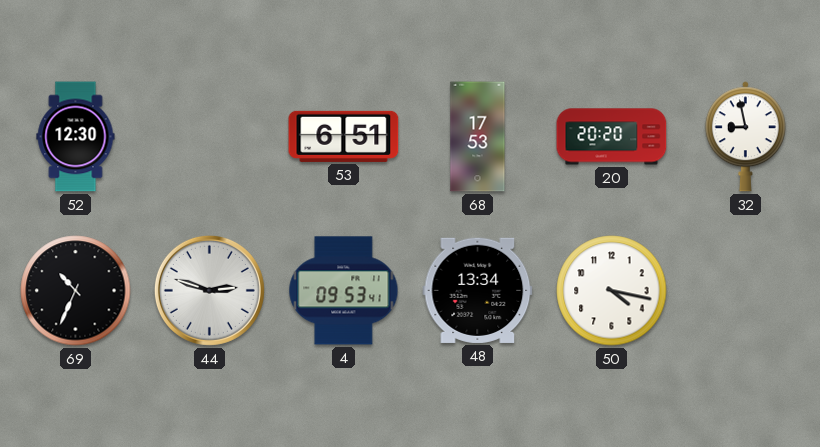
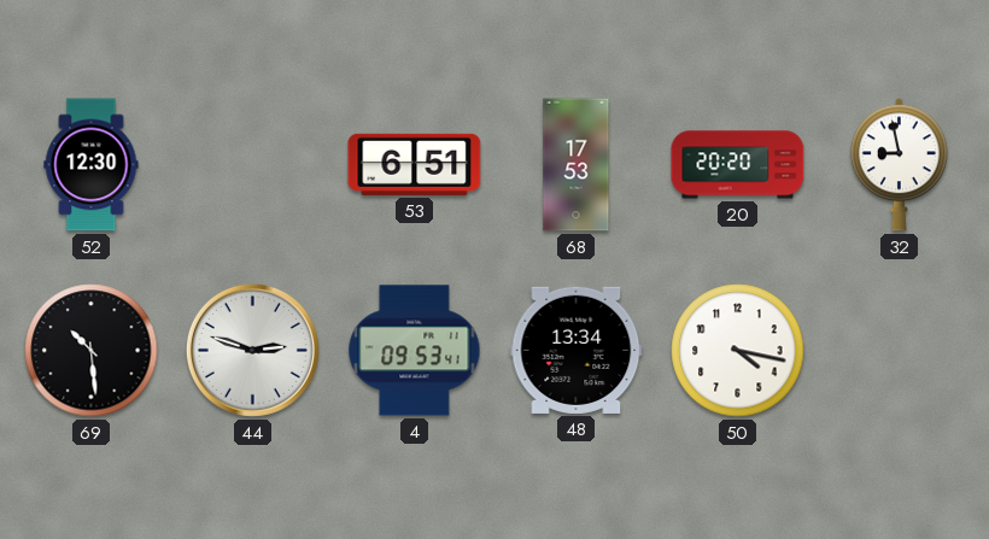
69: 10:34 -> 10:29 (92, 351)
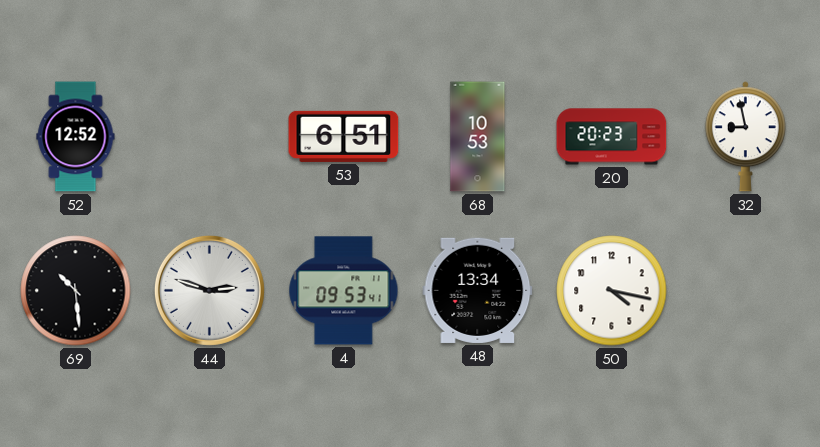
52: 12:30 -> 12:52 (76, 137)
68: 17:53 -> 10:53 (478, 137)
20: 20:20 -> 20:23 (612, 137)
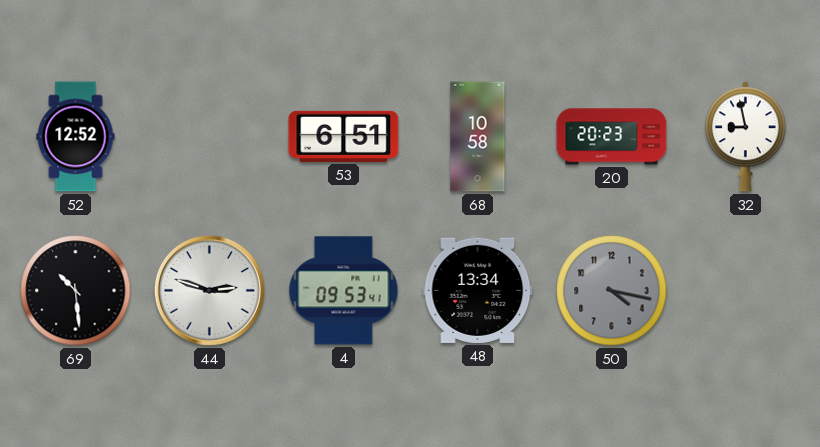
68: 10:53 -> 10:58 (478, 137)
50 dial: white -> grey (612, 291)
